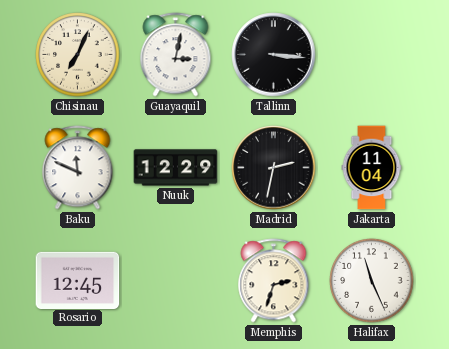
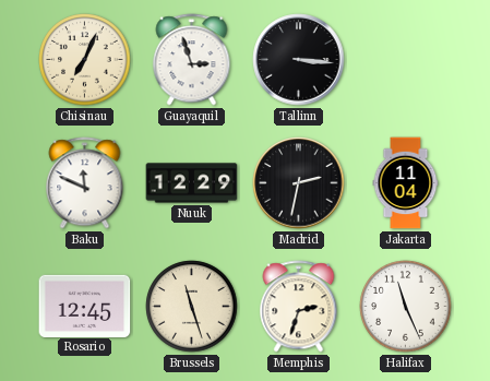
Guayaquil: 3:02 -> 2:57 (192, 60)
Brussels: none -> 11:27 (192, 307)
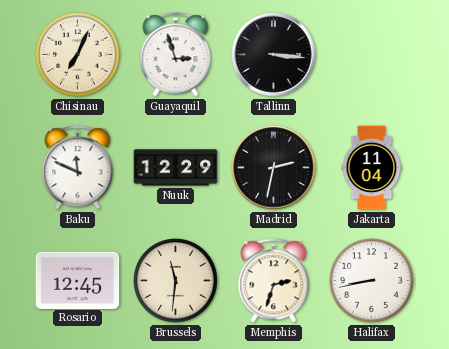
Brussels: 11:27 -> 11:31 (176, 281)
Halifax: 11:26 -> 8:43 (372, 281)
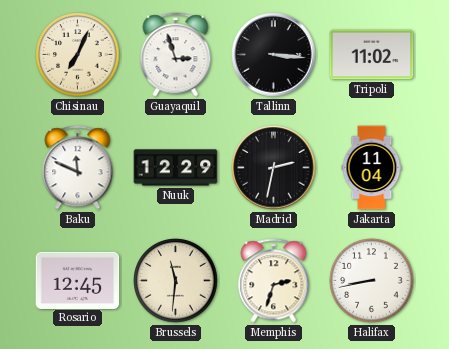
Tripoli: none -> 11:02 (372, 55)
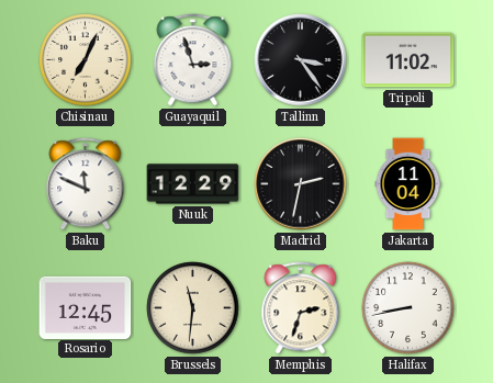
Tallinn: 3:16 -> 3:24 (301, 60)
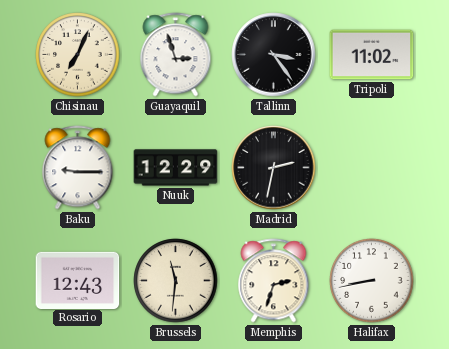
Baku: 11:49 -> 9:15 (78, 168)
Jakarta: 11:04 -> none (408, 184)
Rosario: 12:45 -> 12:43 (78, 280)
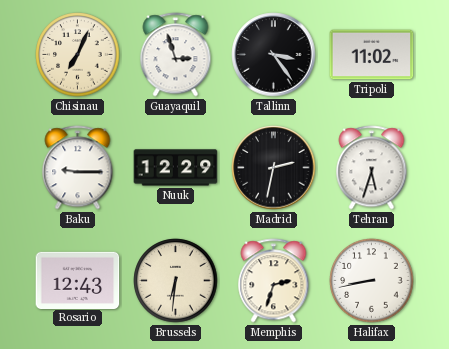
Tehran: none -> 5:33 (372, 168)
Brussels: 11:31 -> 6:31 (176, 281)
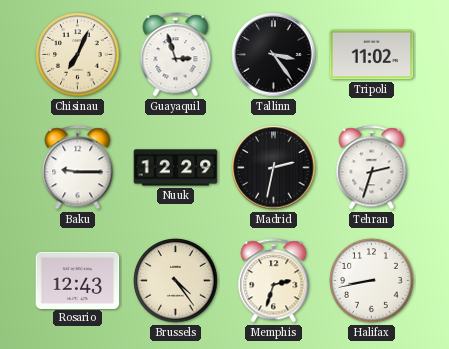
Tehran: 5:33 -> 2:33 (372, 168)
Brussels: 6:31 -> 4:24 (176, 281)
